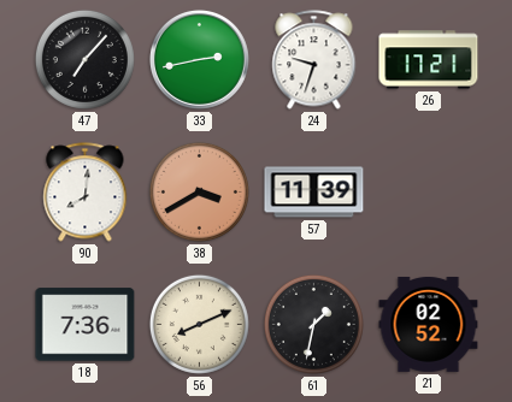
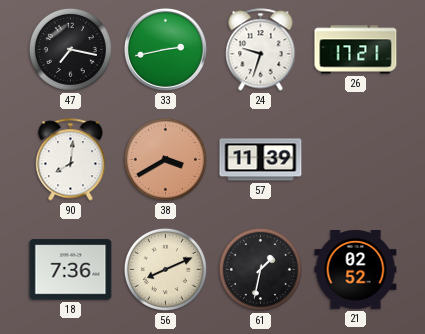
47: 7:07 -> 7:17 (70, 49)
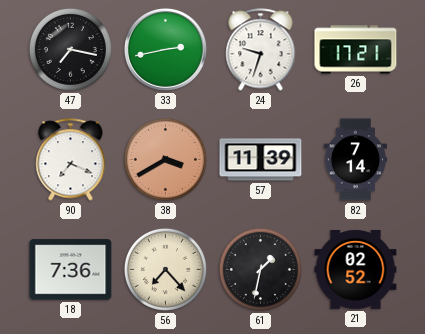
90: 8:01 -> 7:19 (71, 160)
82: none -> 7:14 (355, 160)
56: 8:11 -> 7:23 (165, 269)
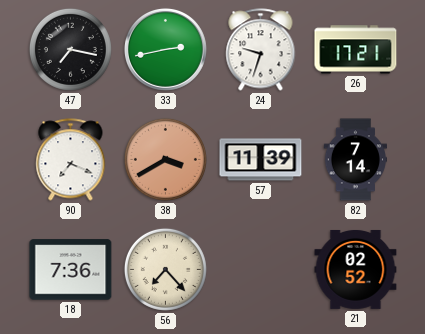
61: 1:32 -> none (260, 269)
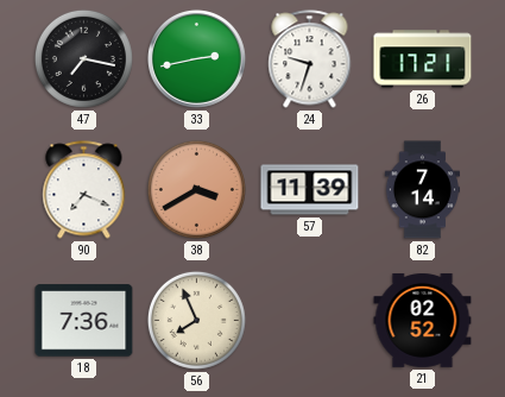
56: 7:23 -> 7:56 (196, 320)
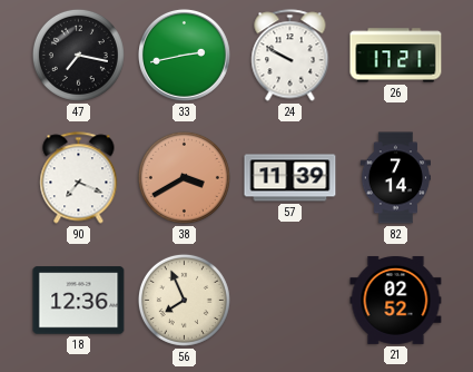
24: 9:33 -> 9:50 (290, 56)
18: 7:36 -> 12:36 (79, 301)
